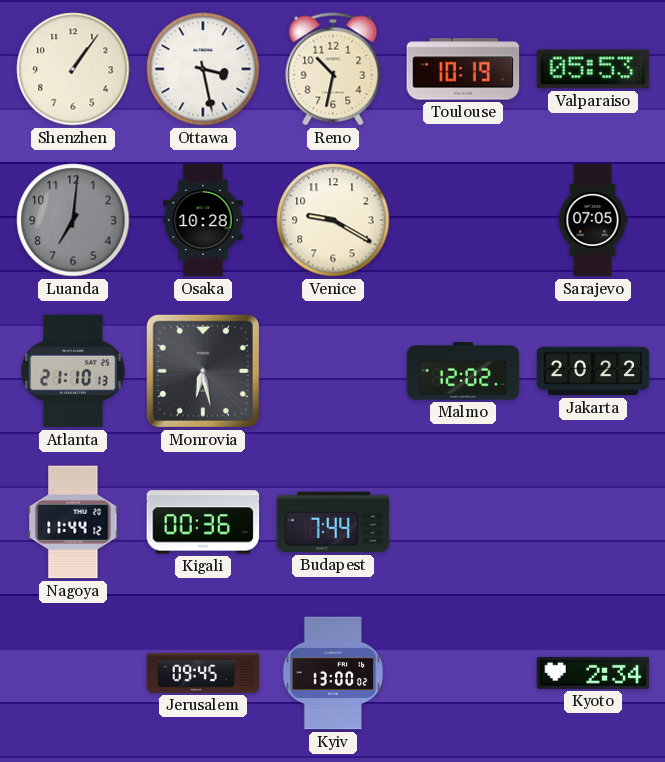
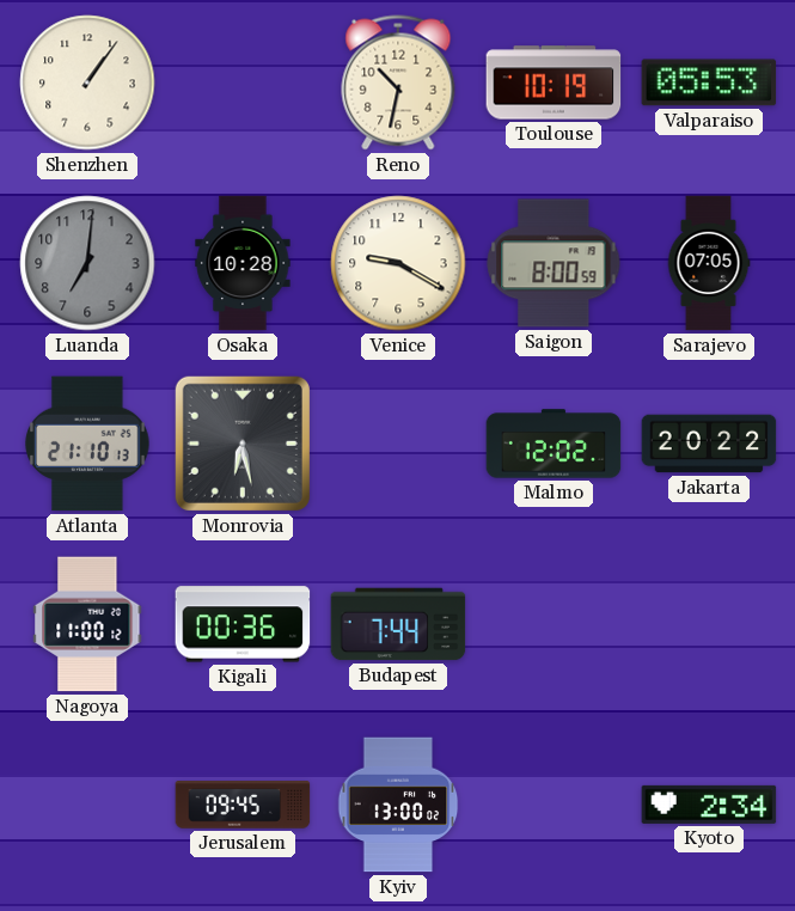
Ottawa: 3:28 -> none (203, 69)
Saigon: none -> 8:00 (554, 263)
Nagoya: 11:44 -> 11:00 (87, 624)
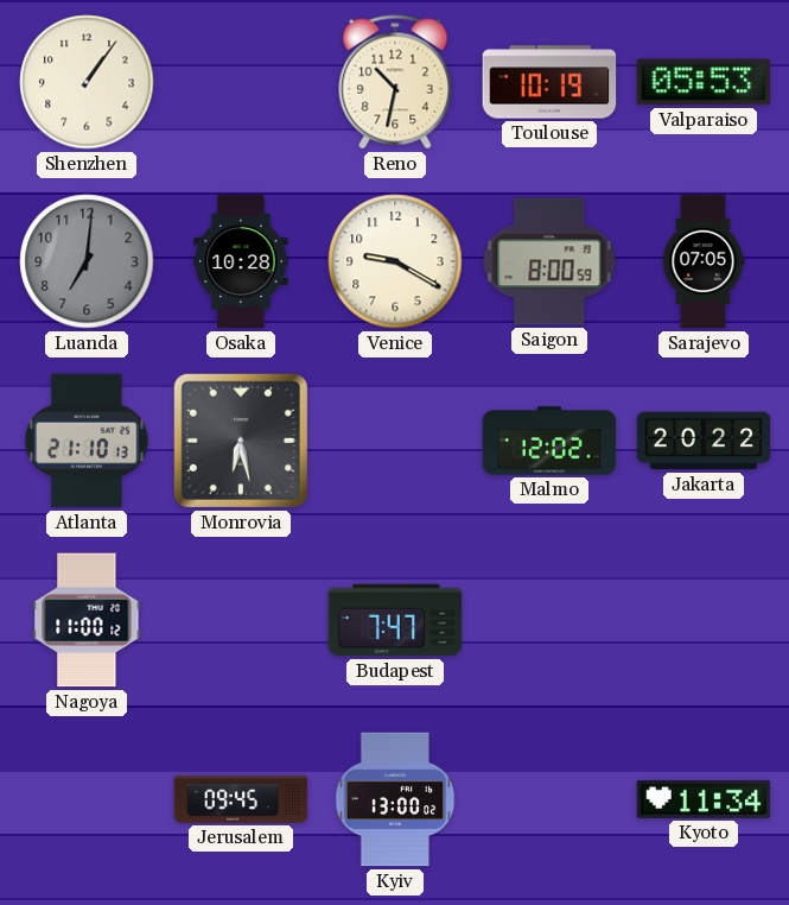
Kigali: 00:36 -> none (243, 624)
Budapest: 7:44 -> 7:47 (395, 620)
Kyoto: 2:34 -> 11:34 (704, 799)
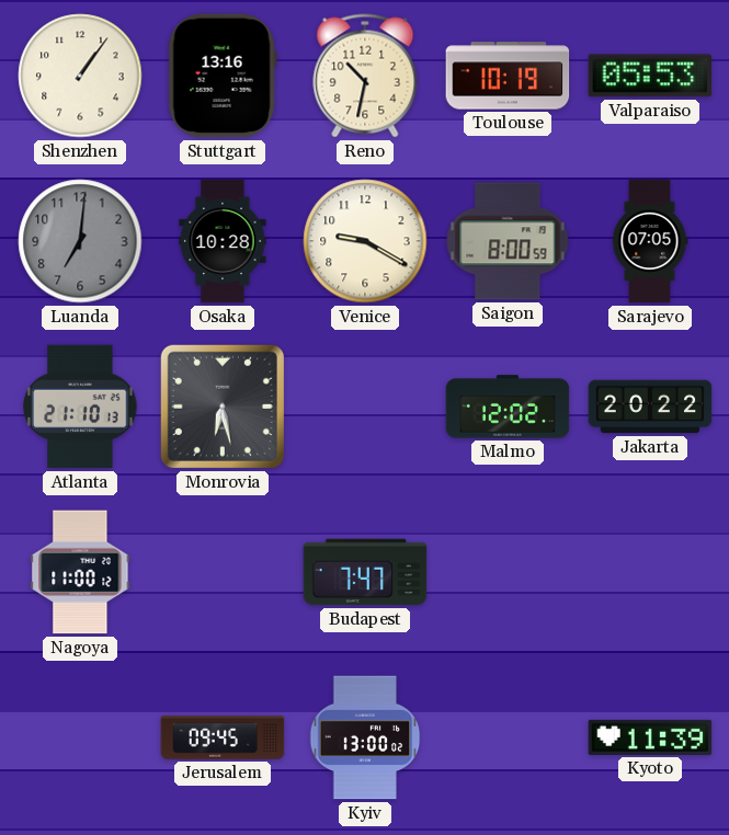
Stuttgart: none -> 13:16 (223, 76)
Kyoto: 11:34 -> 11:39 (650, 737)
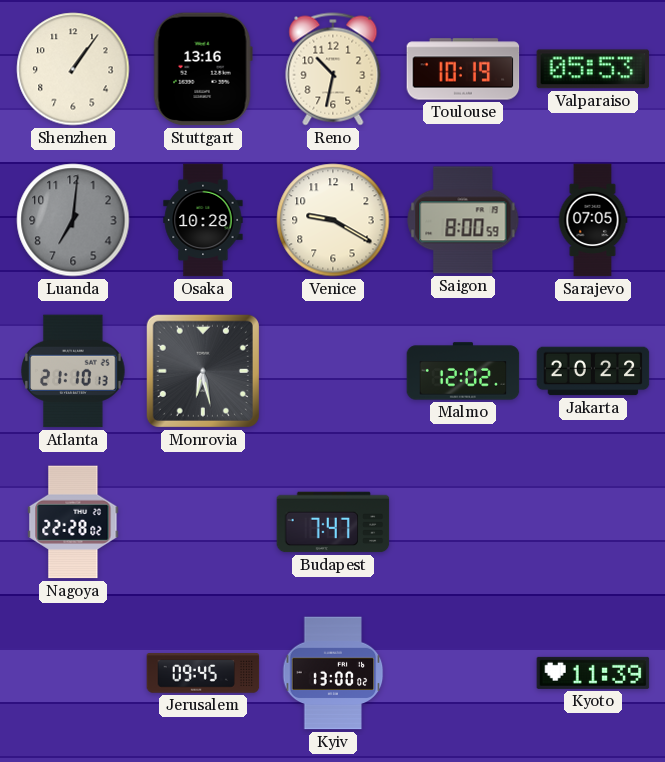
Nagoya: 11:00 -> 22:28 (73, 522)
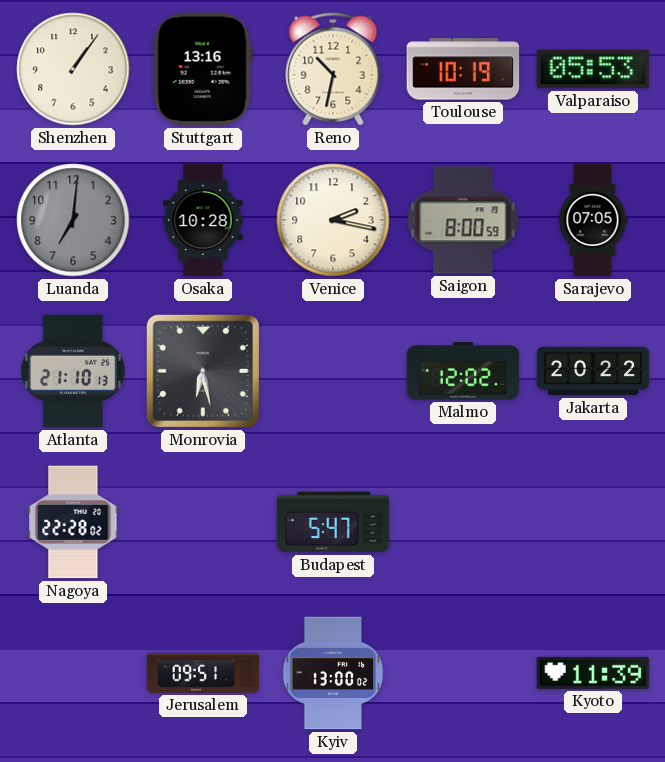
Venice: 9:20 -> 2:17 (333, 220)
Budapest: 7:47 -> 5:47 (333, 522)
Jerusalem: 09:45 -> 09:51 (203, 673)
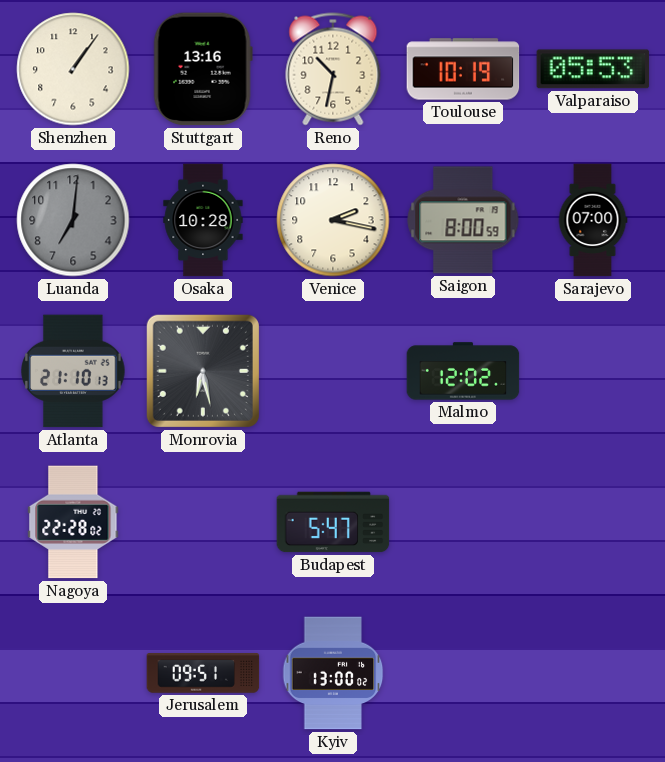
Sarajevo: 07:05 -> 07:00 (593, 220)
Jakarta: 20:22 -> none (593, 371)
Kyoto: 11:39 -> none (593, 673)
